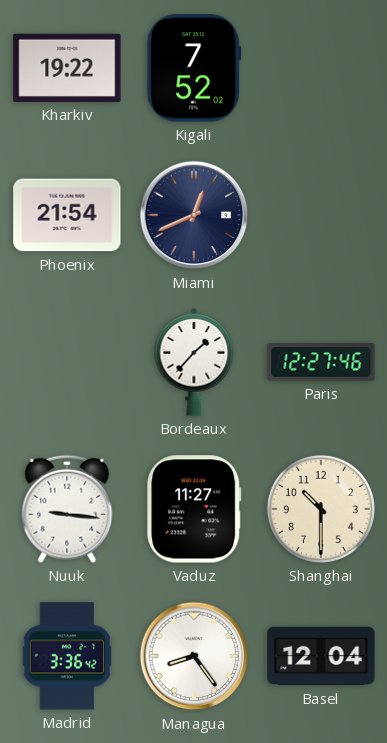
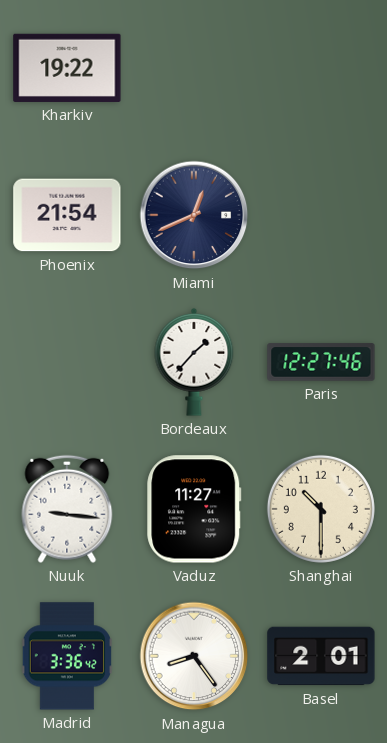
Kigali: 7:52 -> none (194, 68)
Basel: 12:04 -> 2:01 (321, 656)
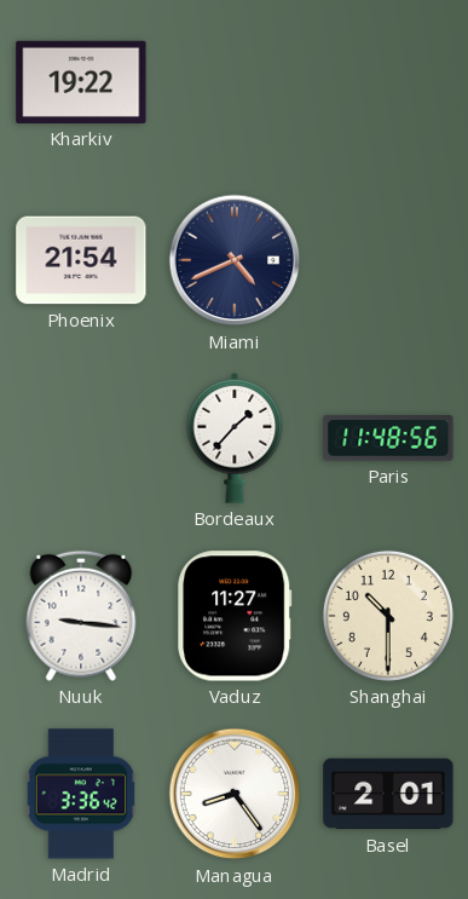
Miami: 12:41 -> 4:41 (235, 260)
Paris: 12:27 -> 11:48 (388, 438)
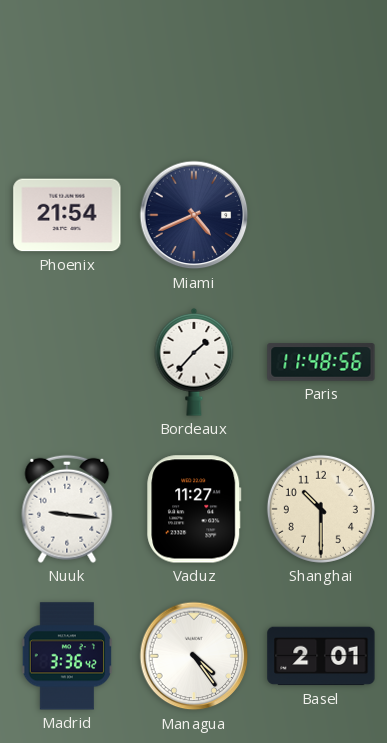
Kharkiv: 19:22 -> none (81, 82)
Managua: 8:24 -> 4:24 (194, 656)
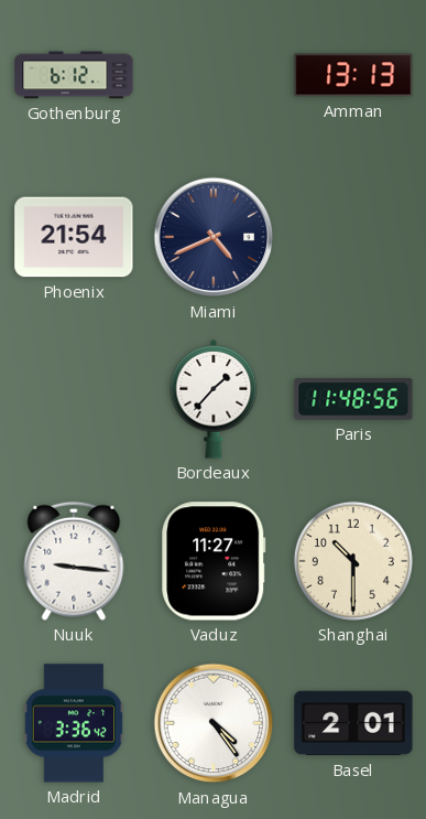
Gothenburg: none -> 6:12 (74, 75)
Amman: none -> 13:13 (353, 75)
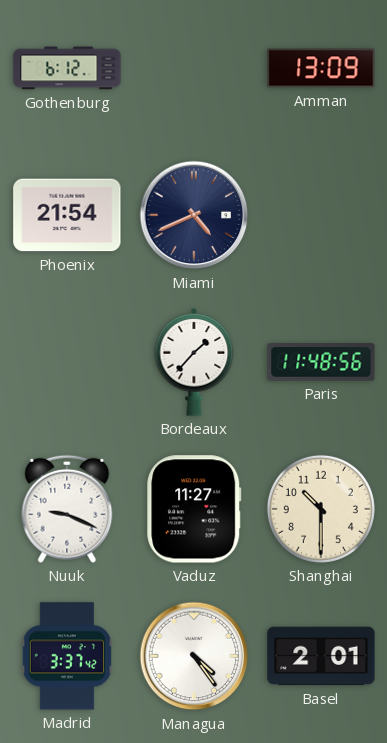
Amman: 13:13 -> 13:09 (321, 68)
Nuuk: 9:16 -> 9:19 (67, 509)
Madrid: 3:36 -> 3:37 (66, 656)
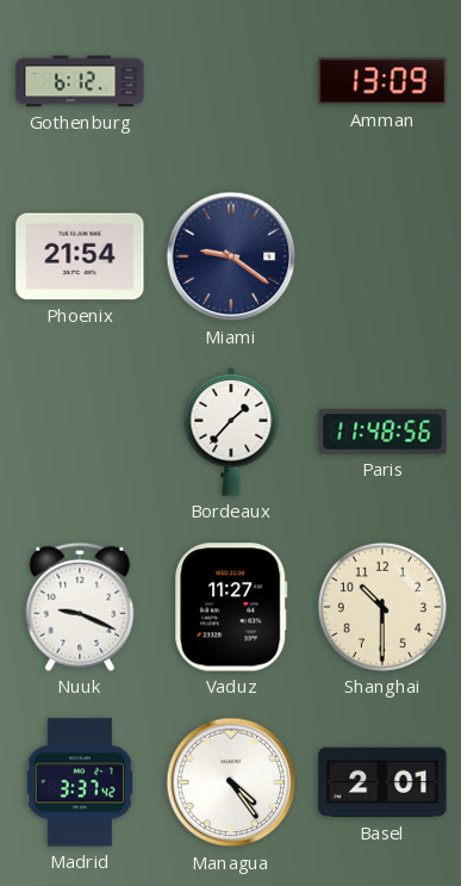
Miami: 4:41 -> 9:21 (231, 256)
